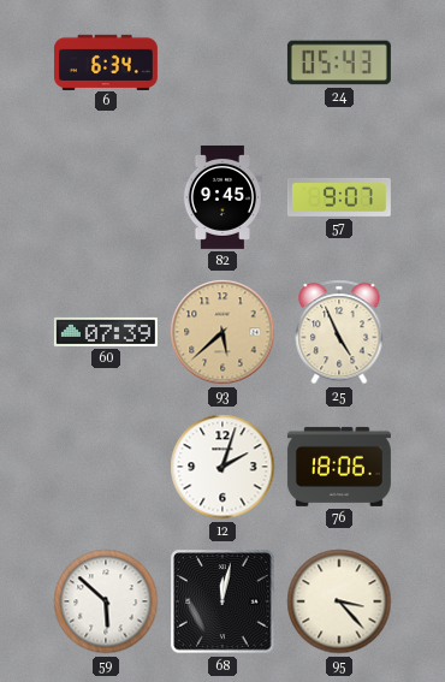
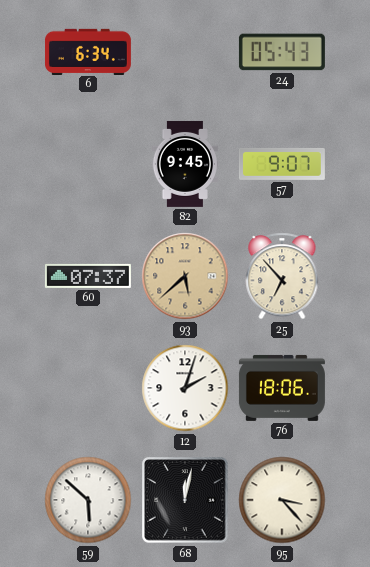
60: 07:39 -> 07:37 (88, 276)
25: 4:56 -> 6:53 (282, 276)
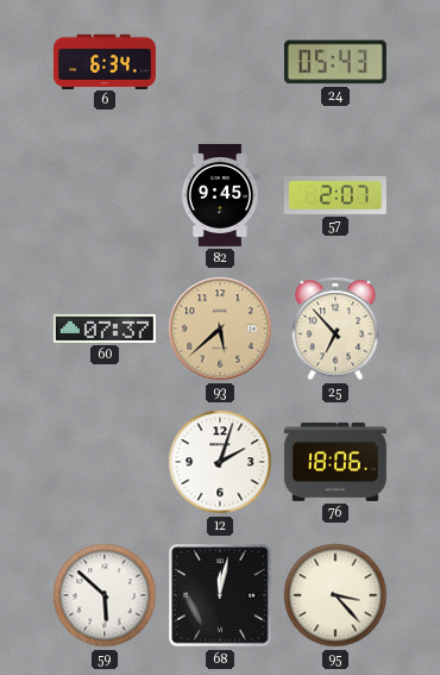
57: 9:07 -> 2:07 (335, 195)
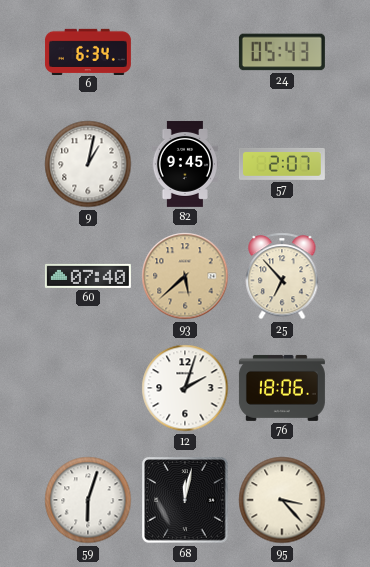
9: none -> 1:02 (88, 164)
60: 07:37 -> 07:40 (88, 276)
59: 5:52 -> 6:03 (88, 500)
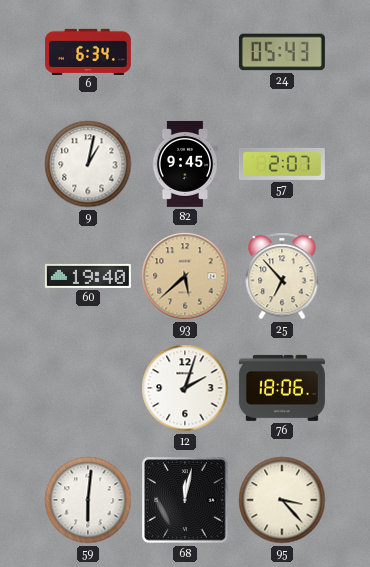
60: 07:40 -> 19:40 (88, 276)
59: 6:03 -> 6:01 (88, 500)
